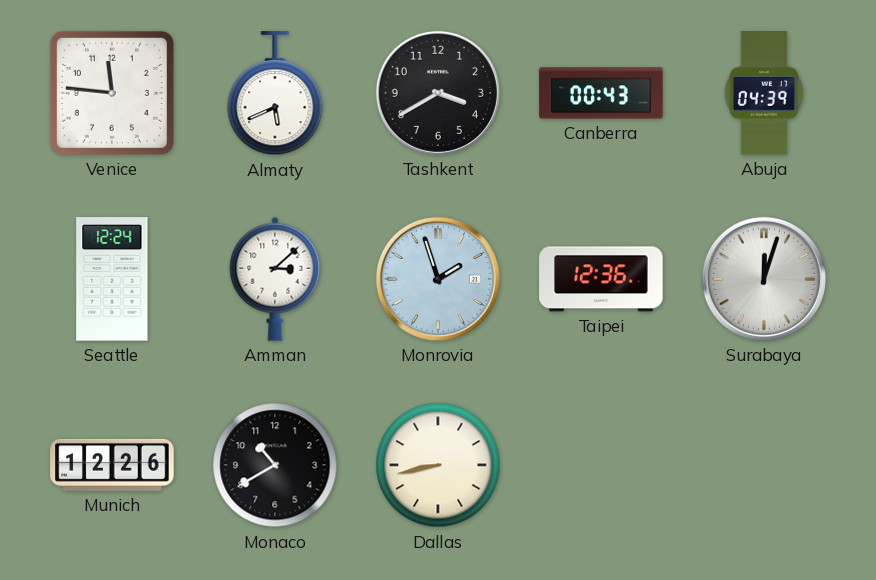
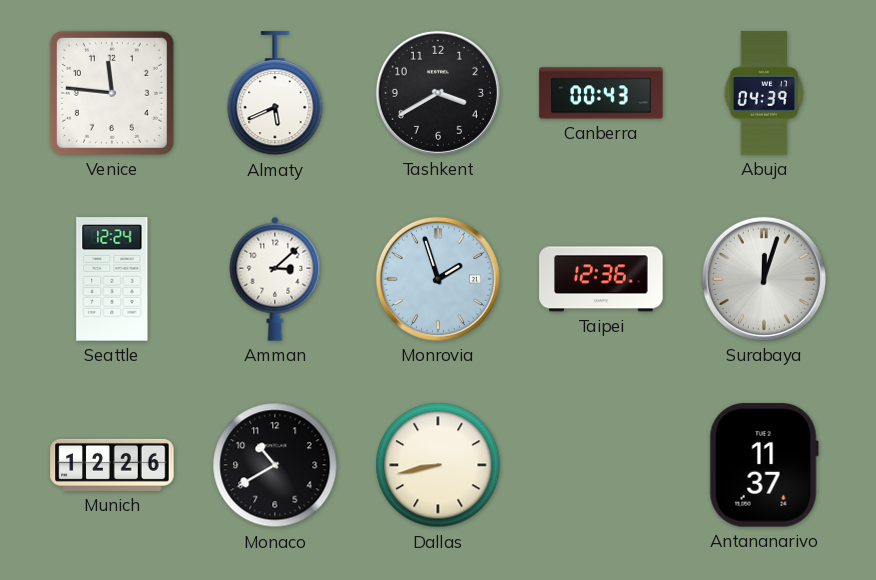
Antananarivo: none -> 11:37 (764, 465)
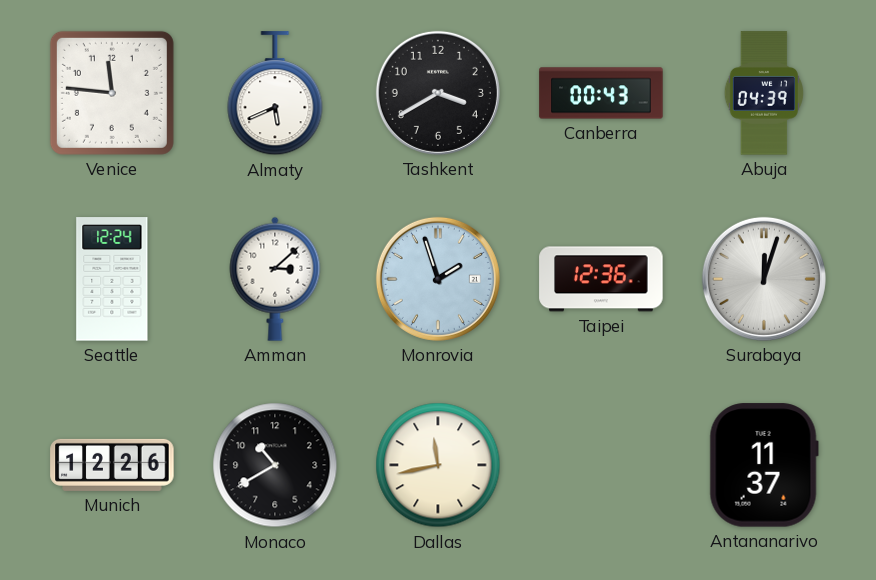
Dallas: 8:43 -> 11:43 (438, 465)
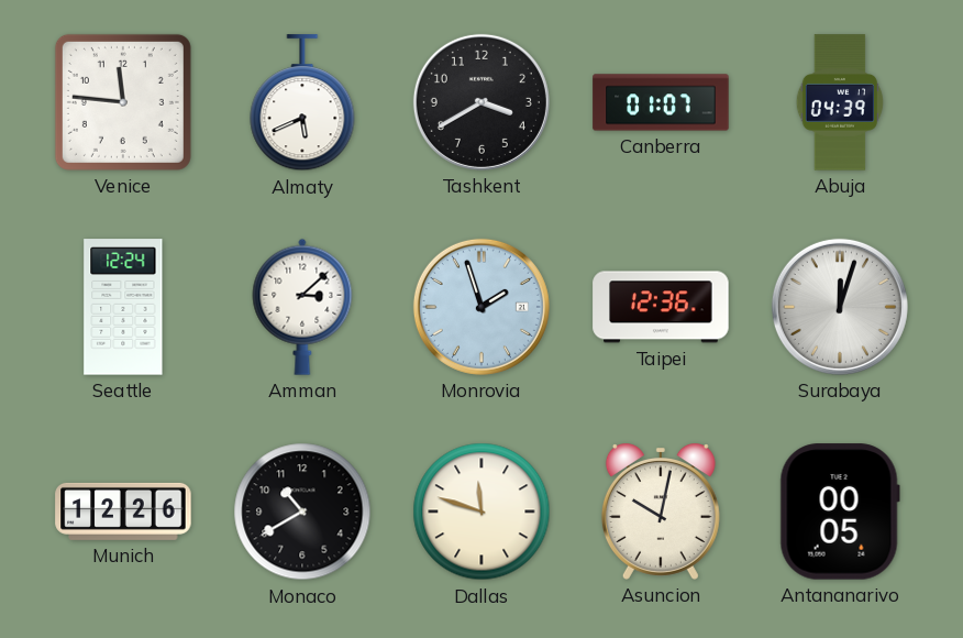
Canberra: 00:43 -> 01:07 (661, 102)
Dallas: 11:43 -> 11:48 (481, 512)
Asuncion: none -> 10:02 (661, 512)
Antananarivo: 11:37 -> 00:05 (840, 512)
